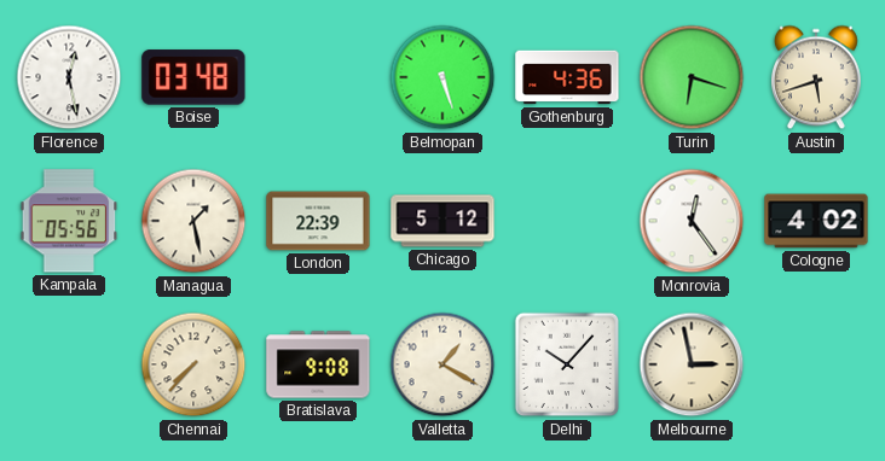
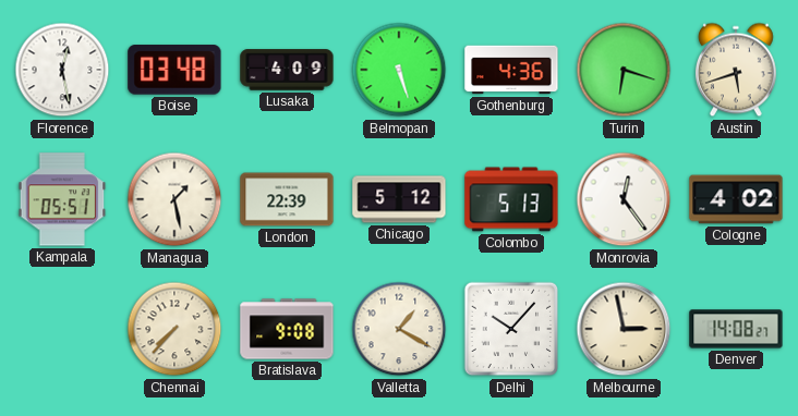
Lusaka: none -> 4:09 (287, 70)
Kampala: 05:56 -> 05:51 (62, 199)
Colombo: none -> 5:13 (511, 199)
Denver: none -> 14:08 (736, 329)
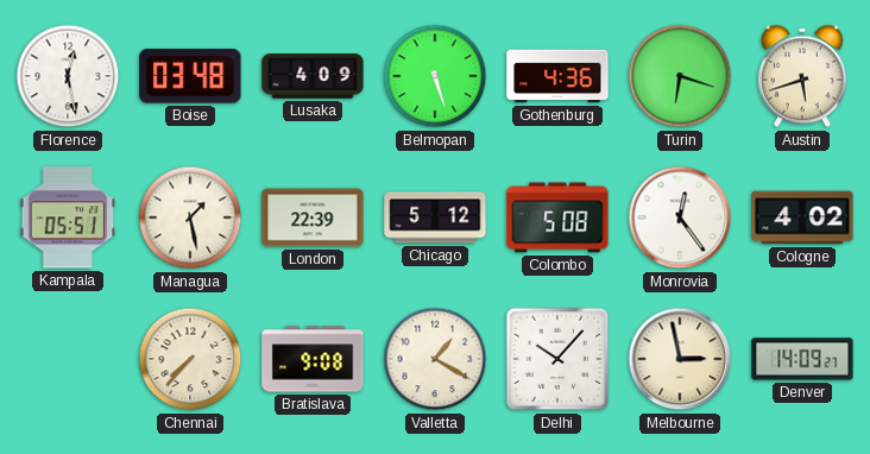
Colombo: 5:13 -> 5:08 (557, 217)
Denver: 14:08 -> 14:09 (802, 359)
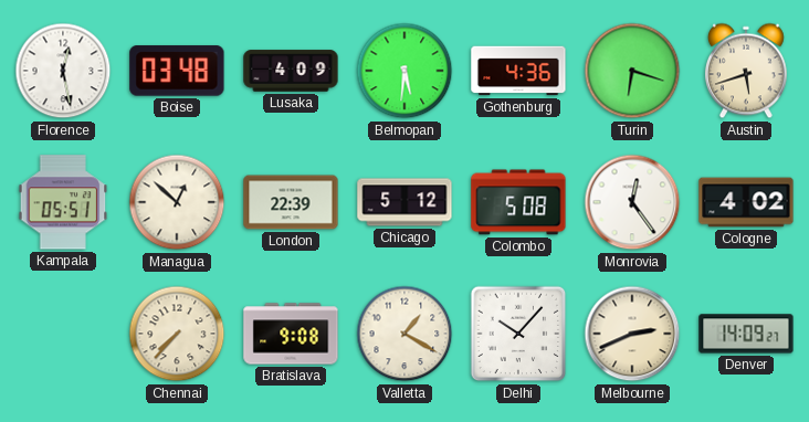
Belmopan: 5:27 -> 5:31 (404, 71)
Managua: 1:28 -> 12:52 (177, 202)
Melbourne: 2:58 -> 2:41 (632, 334)
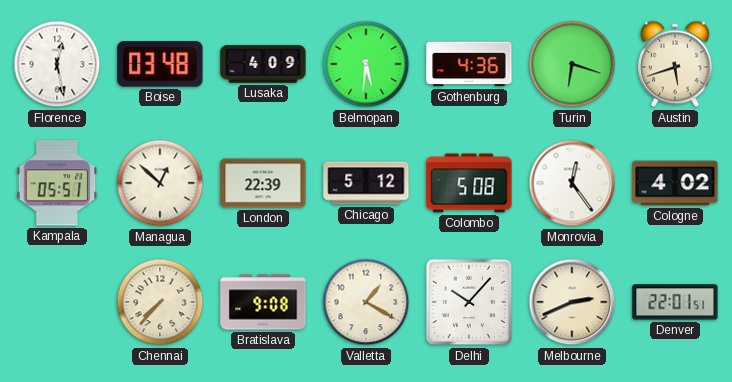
Denver: 14:09 -> 22:01 (675, 302)
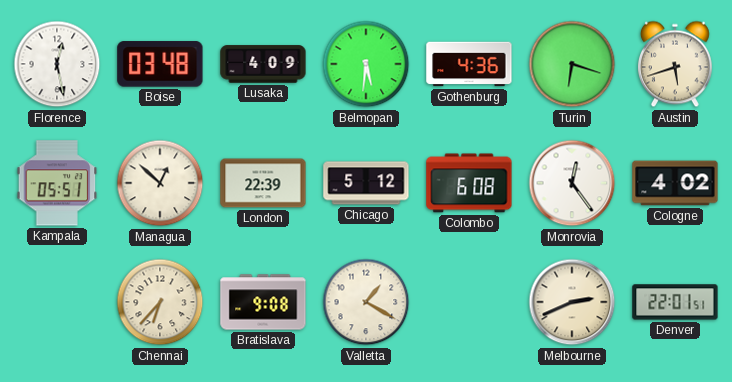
Colombo: 5:08 -> 6:08 (469, 183)
Chennai: 7:37 -> 6:37 (160, 302)
Delhi: 10:07 -> none (469, 302)
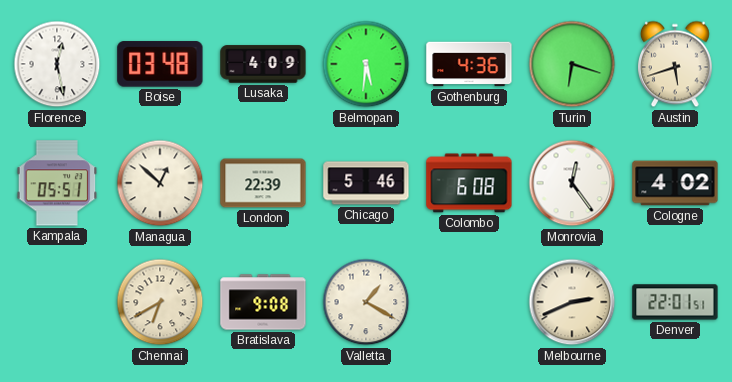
Chicago: 5:12 -> 5:46 (366, 183)
Chennai: 6:37 -> 6:40 (160, 302)
